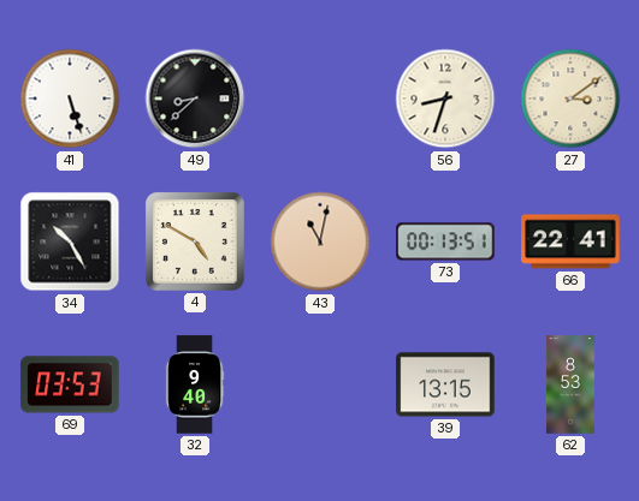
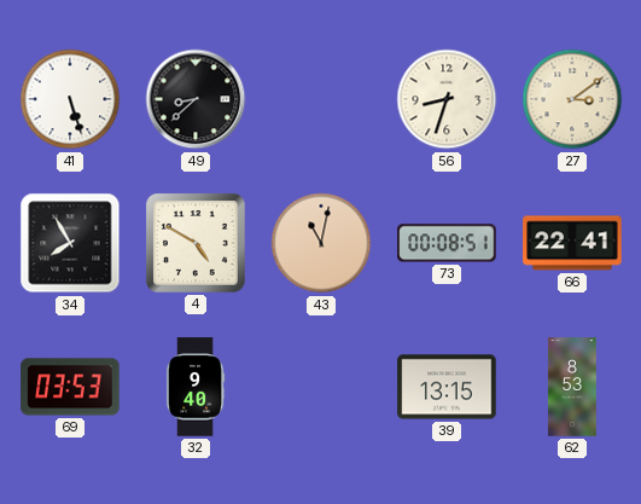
34: 10:25 -> 7:55 (70, 243)
73: 00:13 -> 00:08 (447, 243)
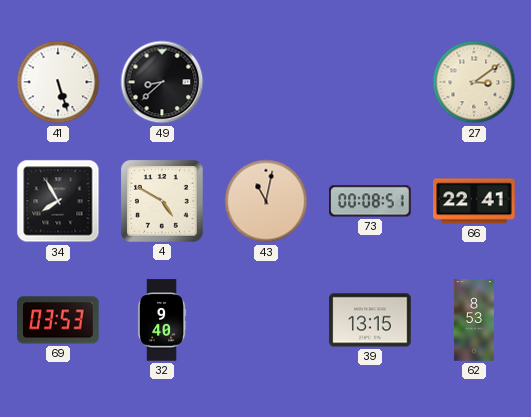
56: 8:33 -> none (447, 99)
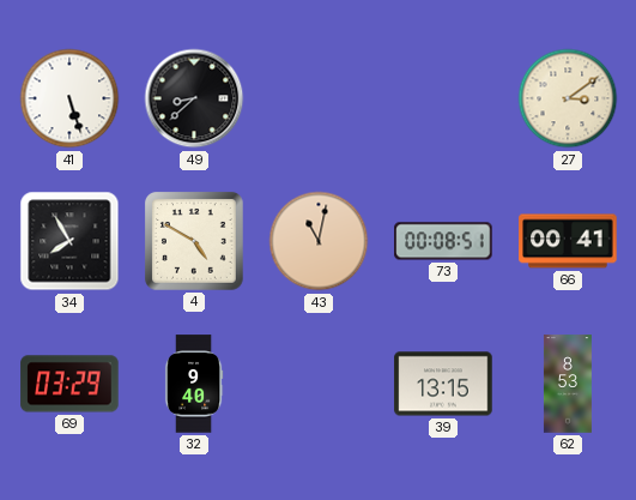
66: 22:41 -> 00:41 (568, 241)
69: 03:53 -> 03:29 (69, 384)
